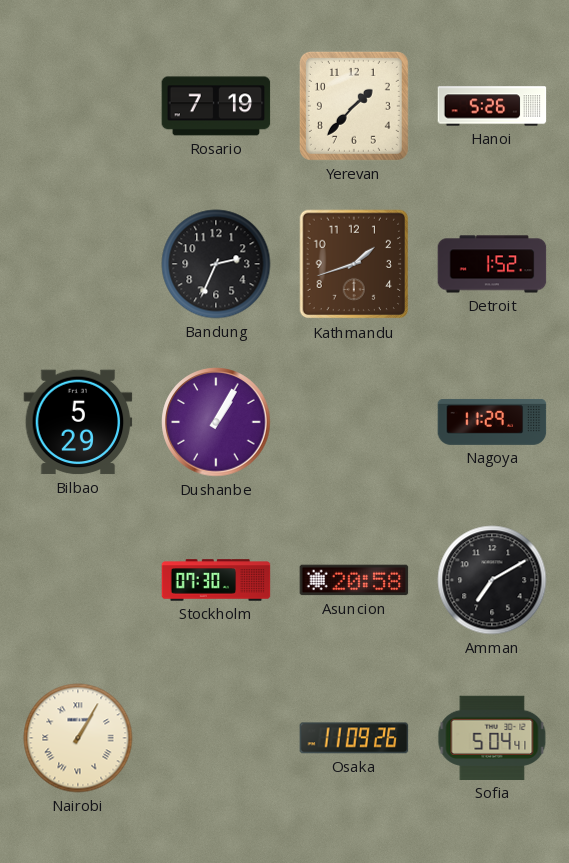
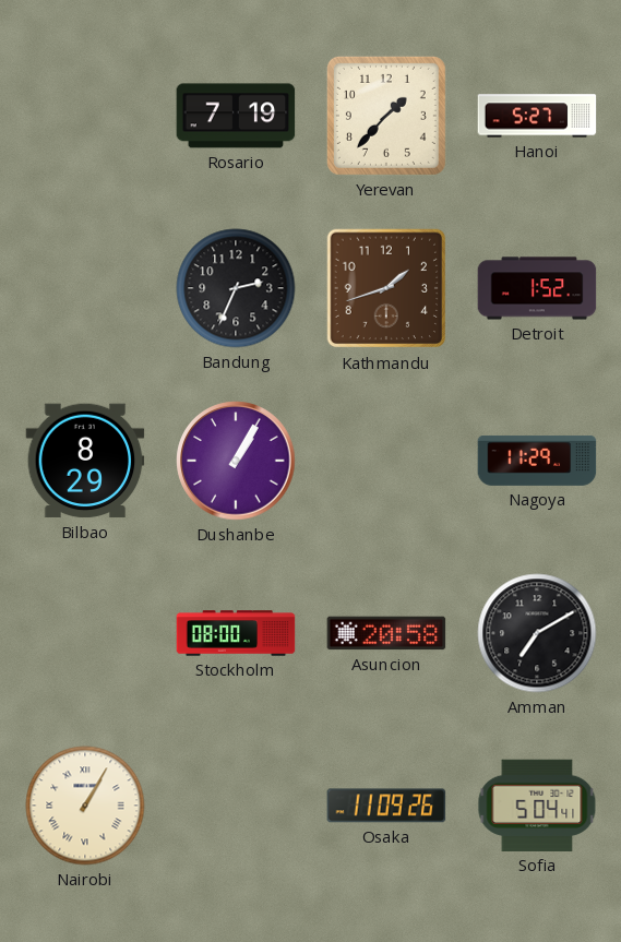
Hanoi: 5:26 -> 5:27 (537, 116)
Bilbao: 5:29 -> 8:29 (85, 461)
Stockholm: 07:30 -> 08:00 (236, 633)
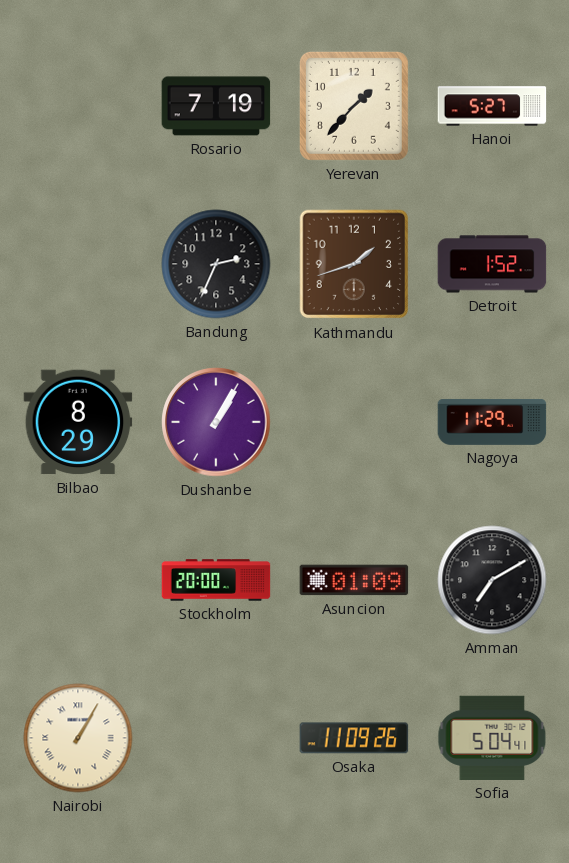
Stockholm: 08:00 -> 20:00 (216, 580)
Asuncion: 20:58 -> 01:09 (354, 580)
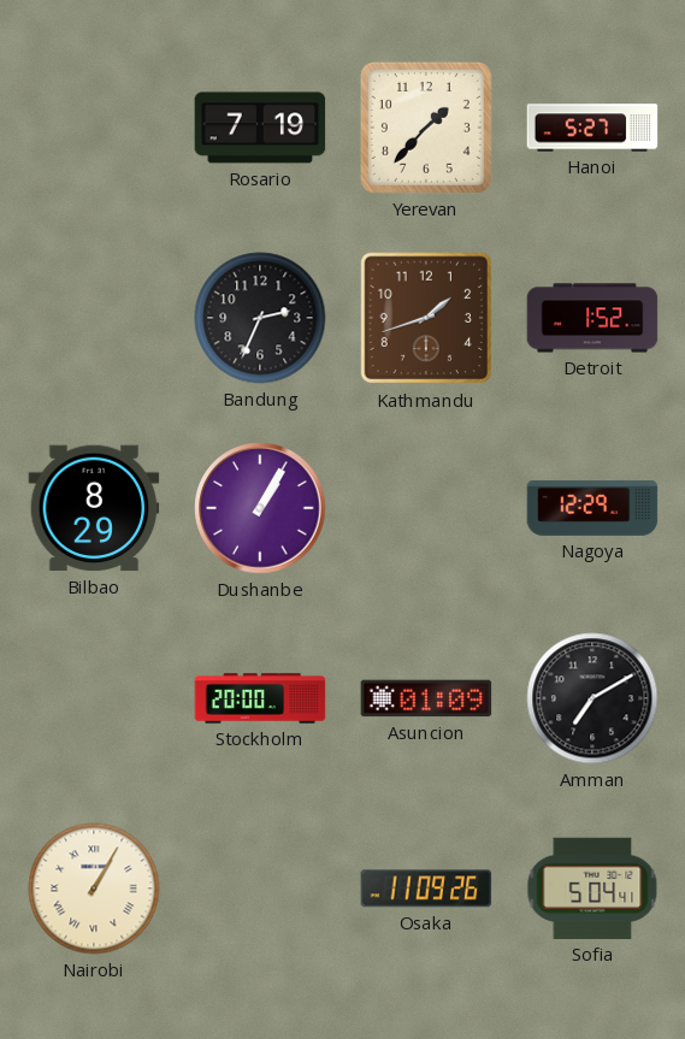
Nagoya: 11:29 -> 12:29 (592, 508)
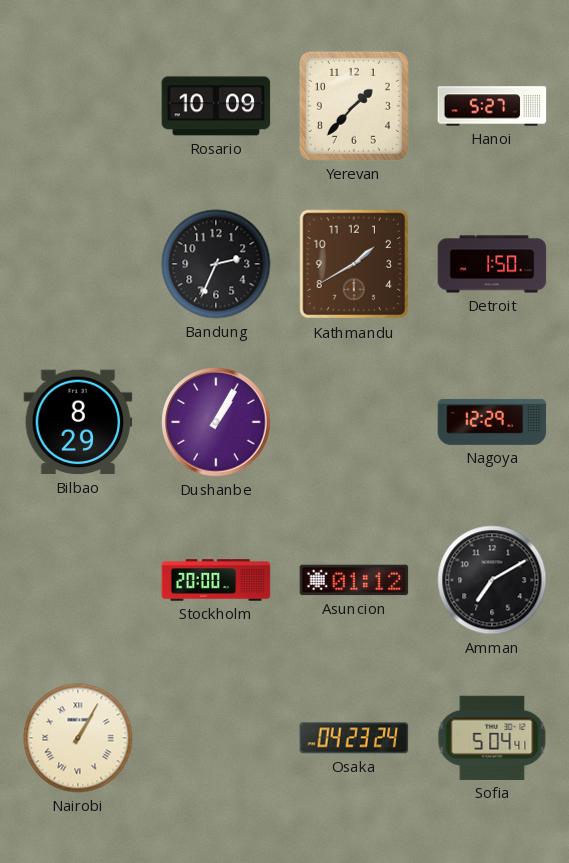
Rosario: 7:19 -> 10:09 (216, 106)
Kathmandu: 1:42 -> 1:40 (354, 264)
Detroit: 1:52 -> 1:50 (492, 264)
Asuncion: 01:09 -> 01:12 (354, 580)
Osaka: 11:09 -> 04:23 (354, 738)
